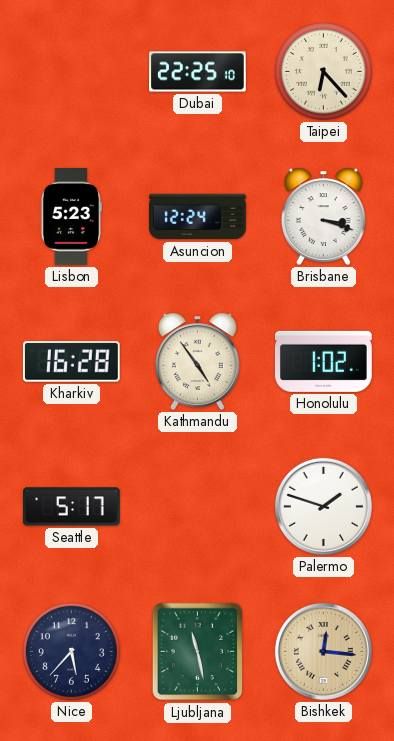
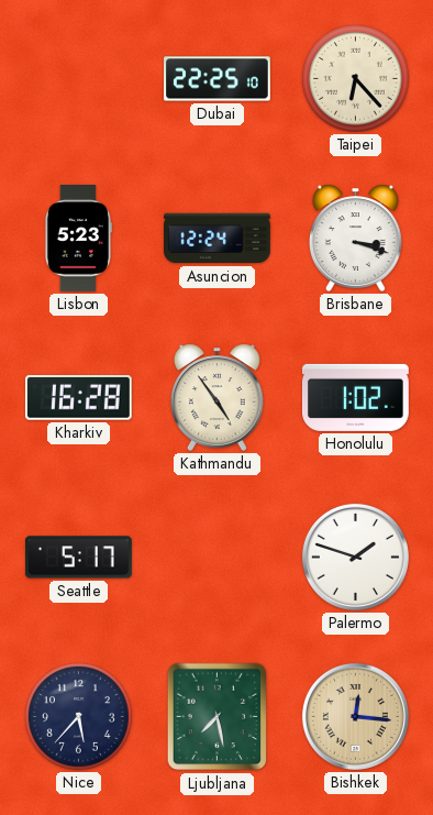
Ljubljana: 11:28 -> 7:28 (218, 717)
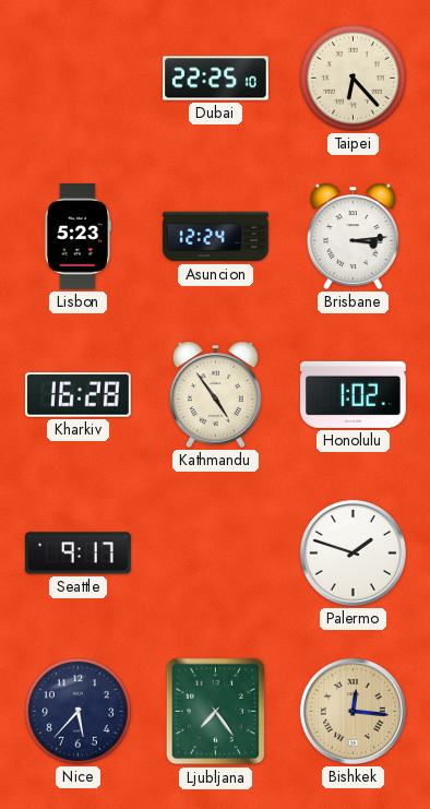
Brisbane: 3:18 -> 3:14 (353, 236)
Seattle: 5:17 -> 9:17 (77, 554)
Ljubljana: 7:28 -> 7:24 (216, 712)
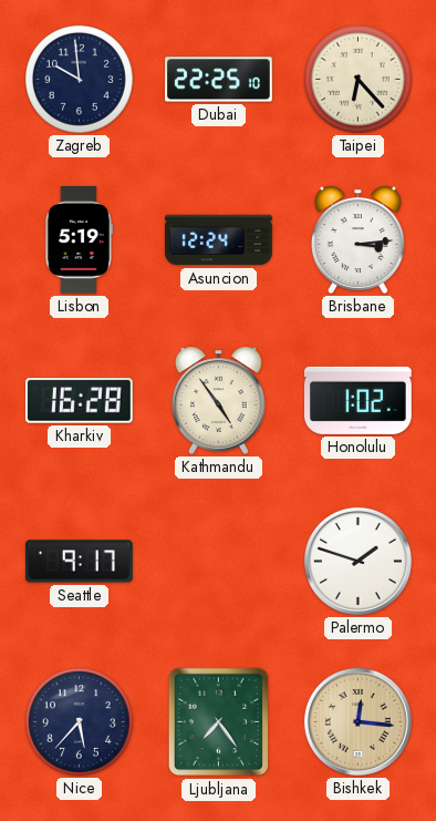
Zagreb: none -> 9:59 (80, 79)
Lisbon: 5:23 -> 5:19 (77, 240)
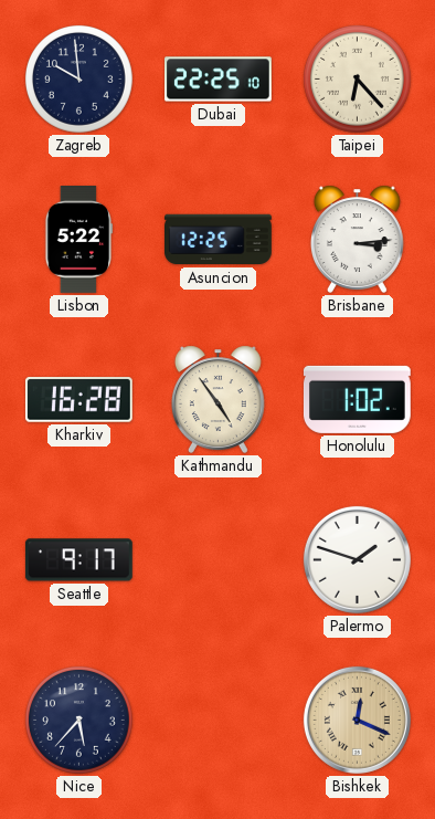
Lisbon: 5:19 -> 5:22 (77, 240)
Asuncion: 12:24 -> 12:25 (219, 240)
Ljubljana: 7:24 -> none (219, 722)
Bishkek: 12:16 -> 12:19 (357, 720)
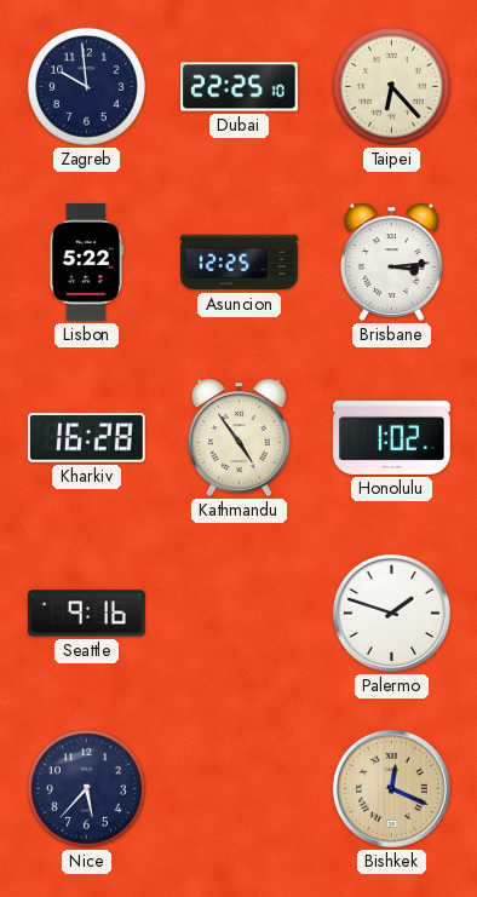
Seattle: 9:17 -> 9:16 (86, 614)
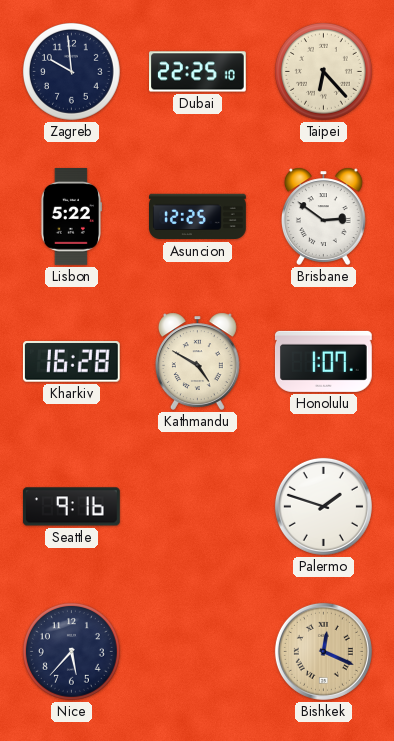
Brisbane: 3:14 -> 2:51 (323, 216)
Kathmandu: 4:54 -> 4:50 (197, 361)
Honolulu: 1:02 -> 1:07 (323, 361)
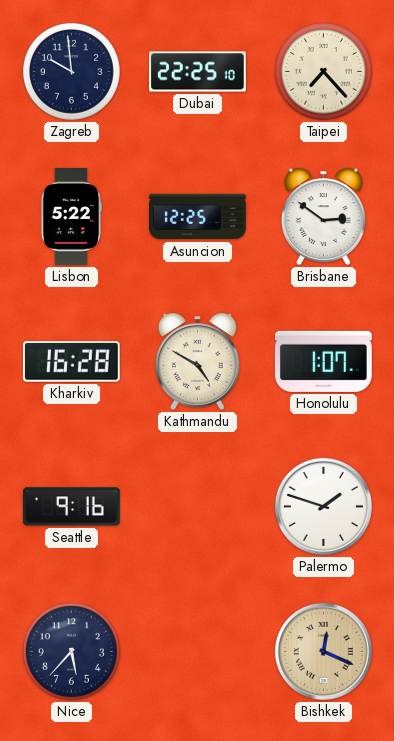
Taipei: 6:23 -> 7:23 (324, 71)
